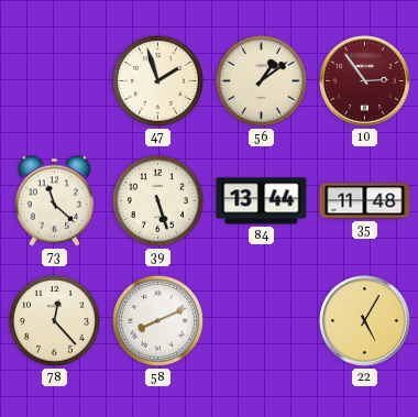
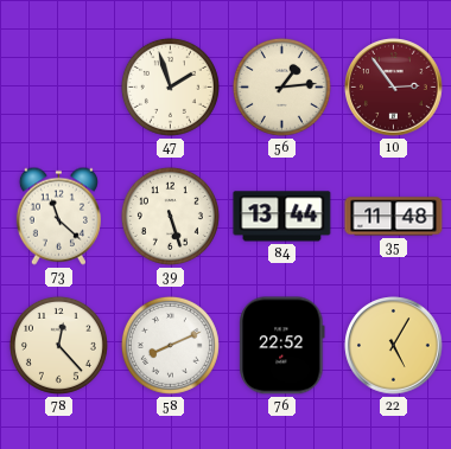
56: 1:09 -> 1:14 (281, 86)
76: none -> 22:52 (282, 346)
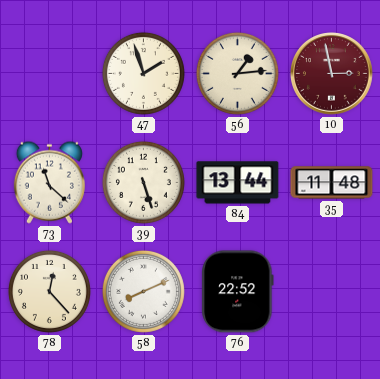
10: 2:54 -> 2:58 (332, 74)
22: 5:05 -> none (394, 346)
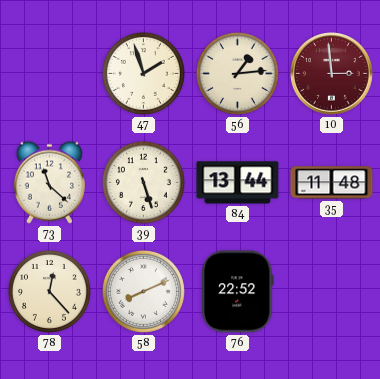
10: 2:58 -> 2:59 (332, 74)
